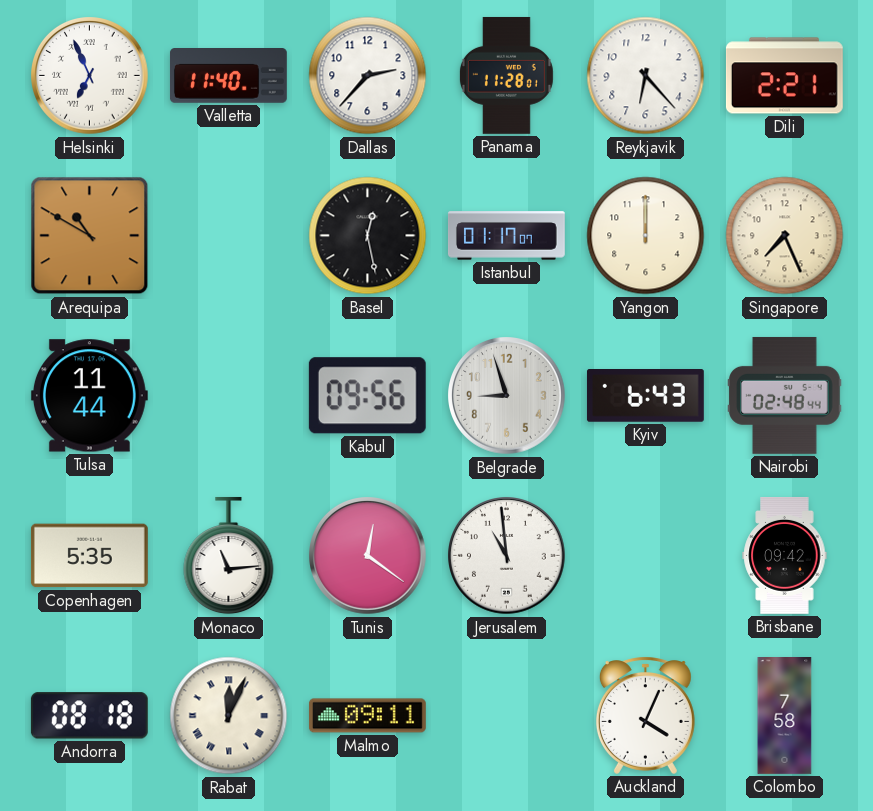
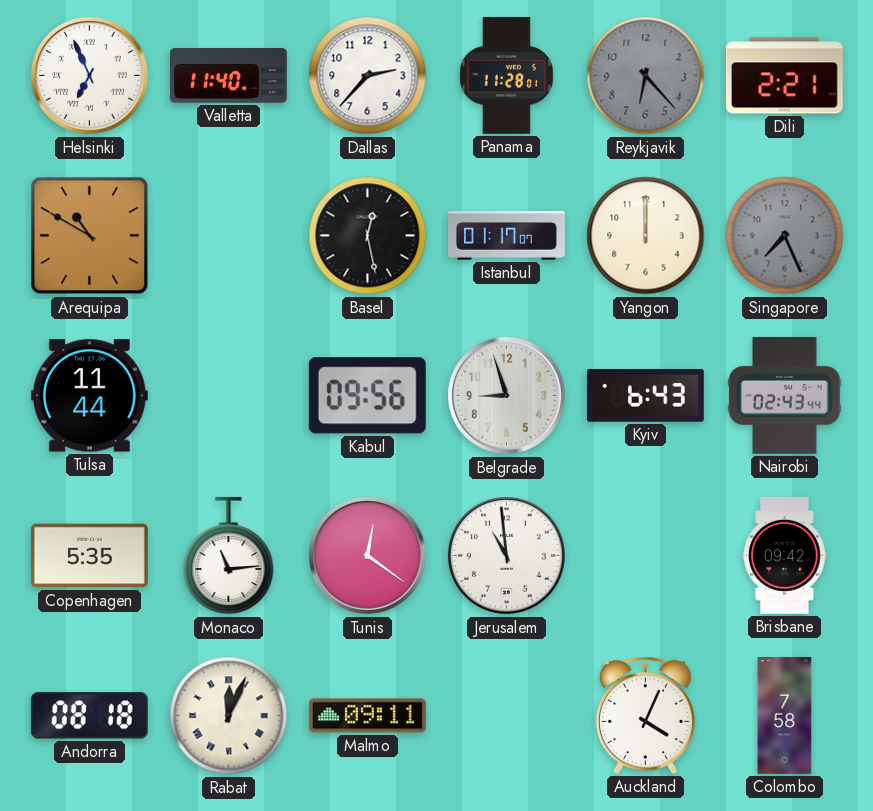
Reykjavik dial: white -> grey (646, 76)
Singapore dial: cream -> grey (785, 236)
Nairobi: 02:48 -> 02:43 (785, 395)
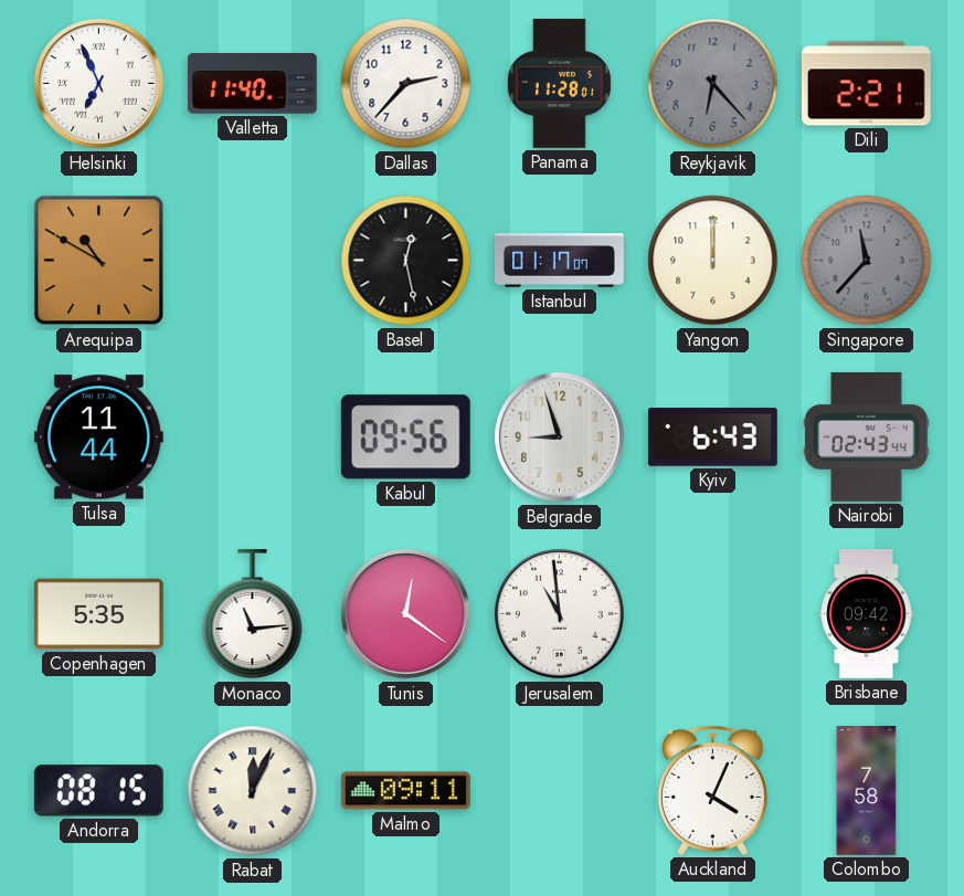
Singapore: 7:26 -> 11:37 (867, 261)
Andorra: 08:18 -> 08:15 (98, 791)
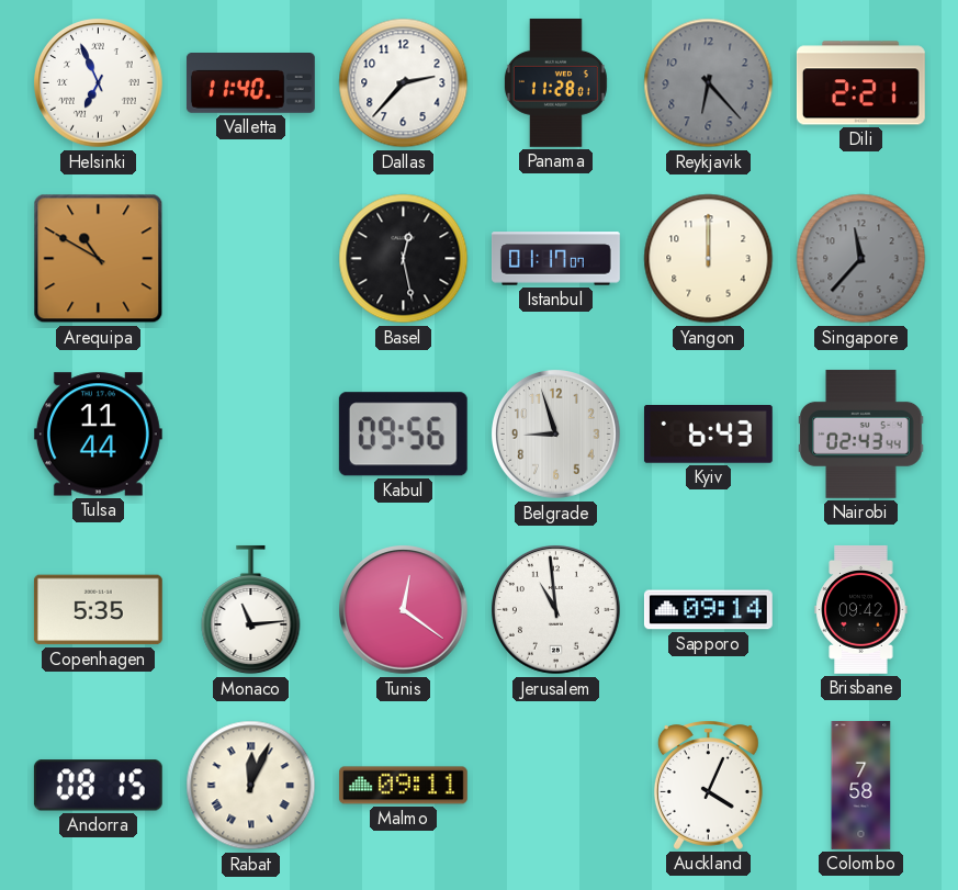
Sapporo: none -> 09:14 (708, 610)
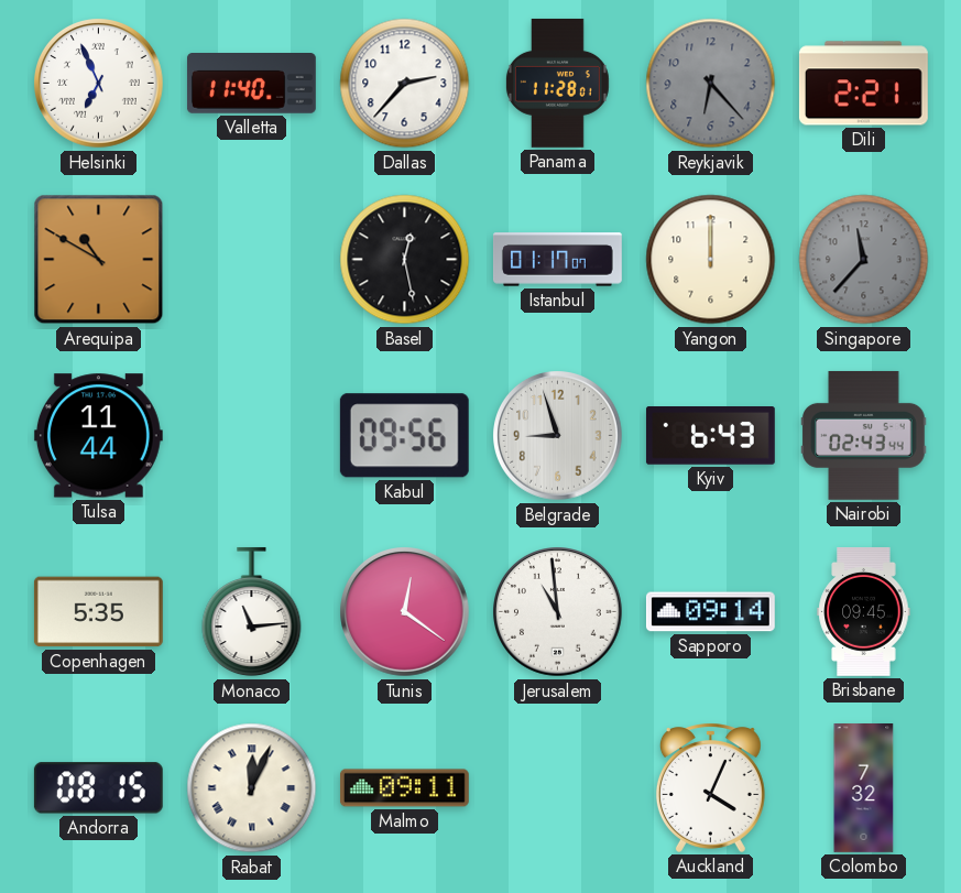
Brisbane: 09:42 -> 09:45 (864, 611)
Colombo: 7:58 -> 7:32 (864, 788)
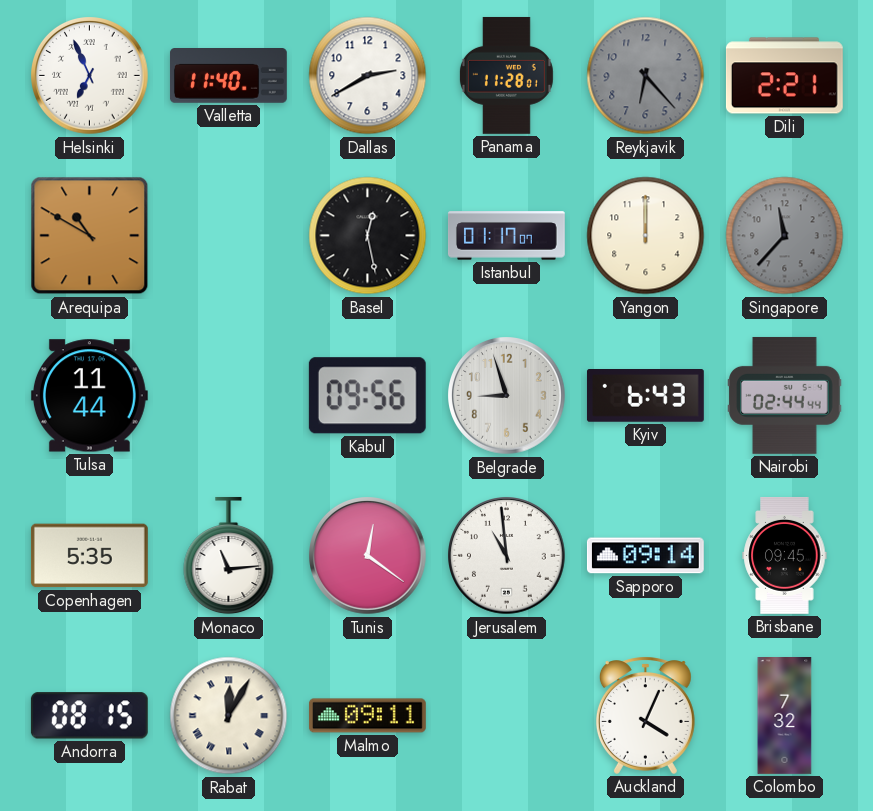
Dallas: 2:37 -> 2:40 (368, 76)
Nairobi: 02:43 -> 02:44 (785, 395)
Rabat: 12:04 -> 12:05 (229, 716)
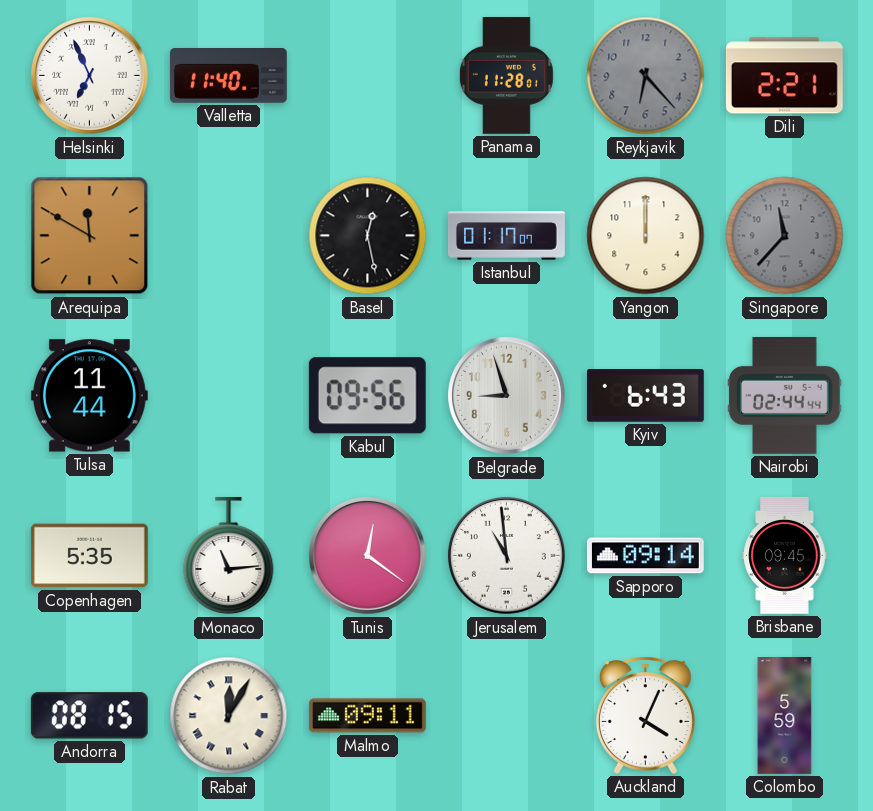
Dallas: 2:40 -> none (368, 76)
Arequipa: 10:50 -> 11:50 (90, 236)
Colombo: 7:32 -> 5:59 (785, 716)
